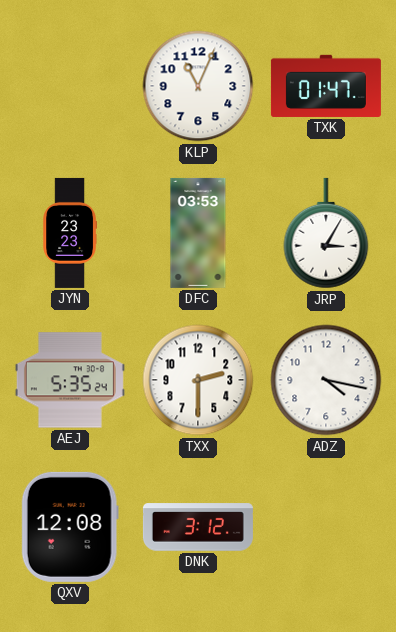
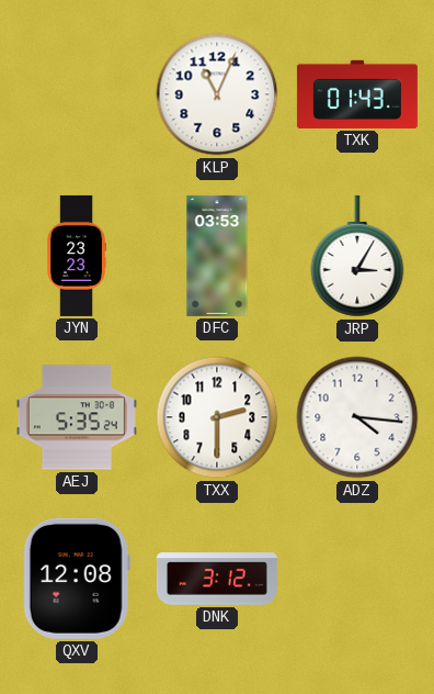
TXK: 01:47 -> 01:43 (357, 94)
ADZ: 4:17 -> 4:16 (357, 417)
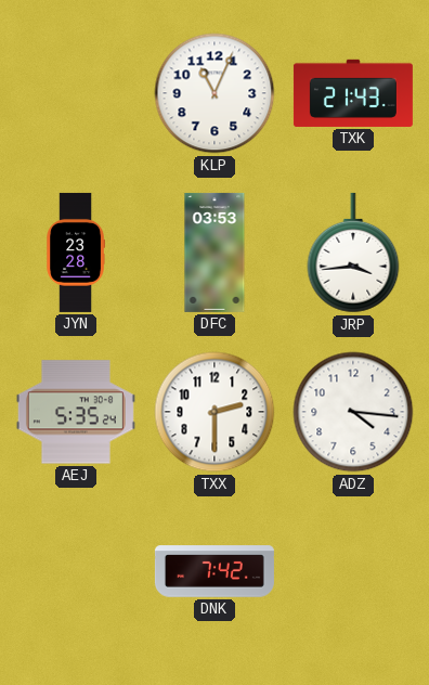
TXK: 01:43 -> 21:43 (353, 93)
JYN: 23:23 -> 23:28 (75, 253)
JRP: 3:05 -> 3:44 (353, 253)
QXV: 12:08 -> none (77, 579)
DNK: 3:12 -> 7:42 (214, 571)
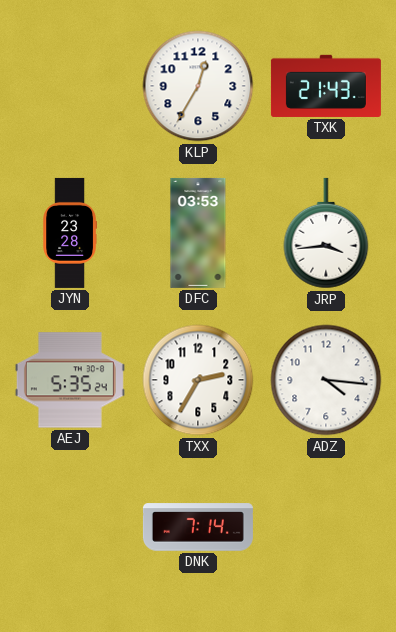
KLP: 11:04 -> 12:35 (198, 86)
TXX: 2:30 -> 2:35 (198, 380)
DNK: 7:42 -> 7:14 (198, 527)
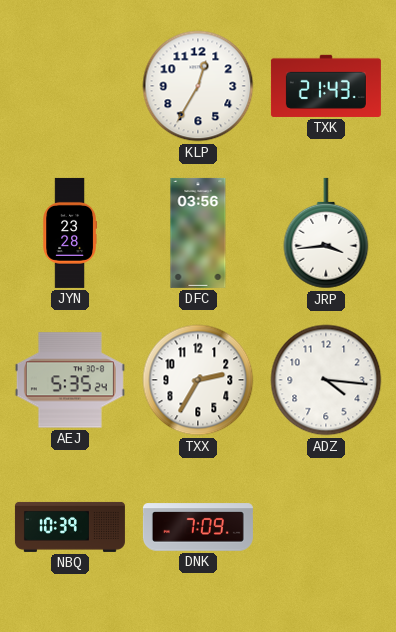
DFC: 03:53 -> 03:56 (198, 233)
NBQ: none -> 10:39 (70, 527)
DNK: 7:14 -> 7:09 (198, 527)
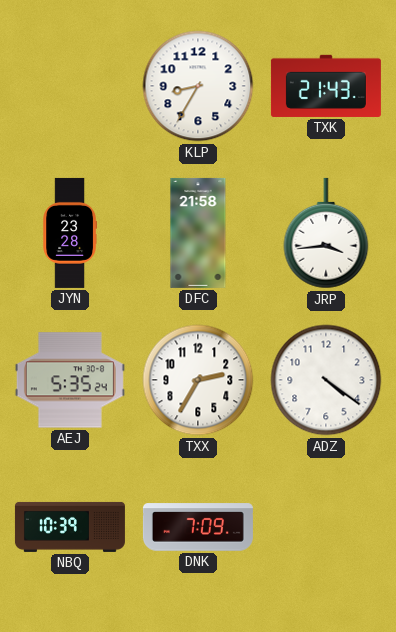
KLP: 12:35 -> 8:35 (198, 86)
DFC: 03:56 -> 21:58 (198, 233)
ADZ: 4:16 -> 4:21 (326, 380)
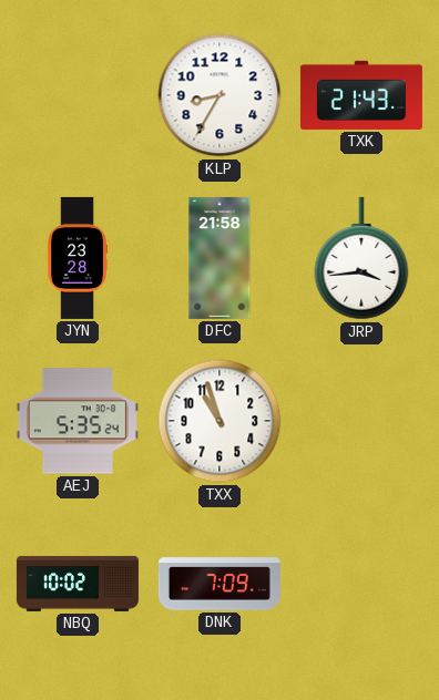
TXX: 2:35 -> 10:57 (219, 421)
ADZ: 4:21 -> none (326, 380)
NBQ: 10:39 -> 10:02 (78, 584)
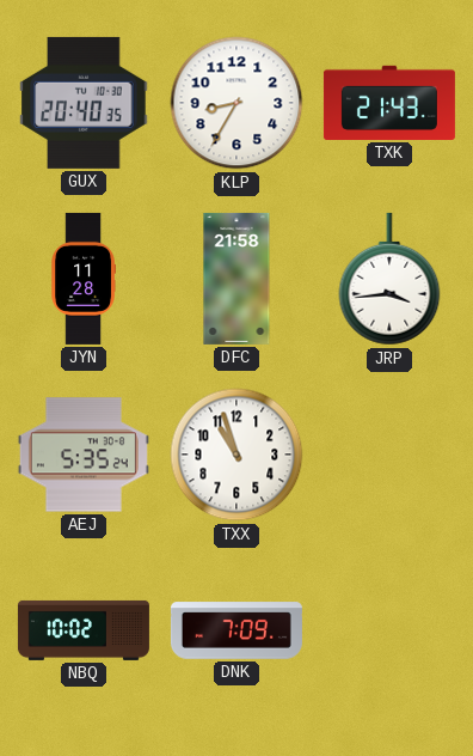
GUX: none -> 20:40 (84, 103)
JYN: 23:28 -> 11:28 (82, 279)
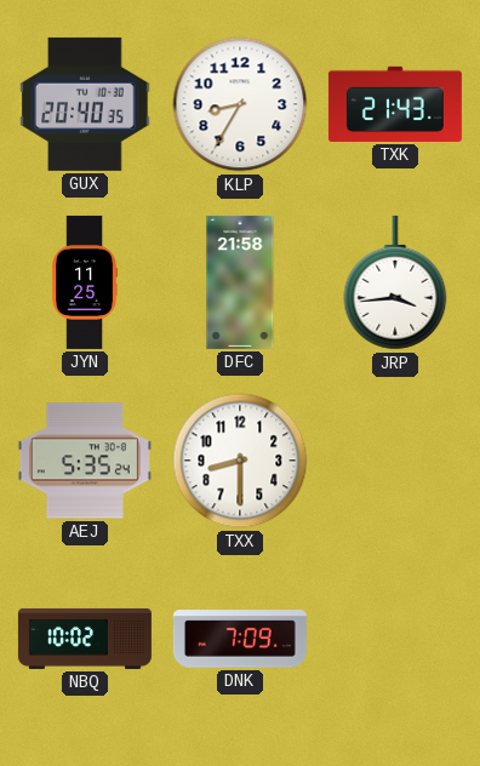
JYN: 11:28 -> 11:25 (84, 282)
TXX: 10:57 -> 8:30 (240, 461)
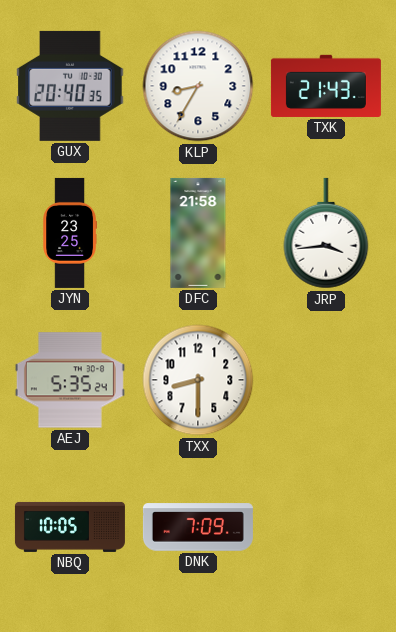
JYN: 11:25 -> 23:25 (69, 233)
NBQ: 10:02 -> 10:05 (70, 527)
